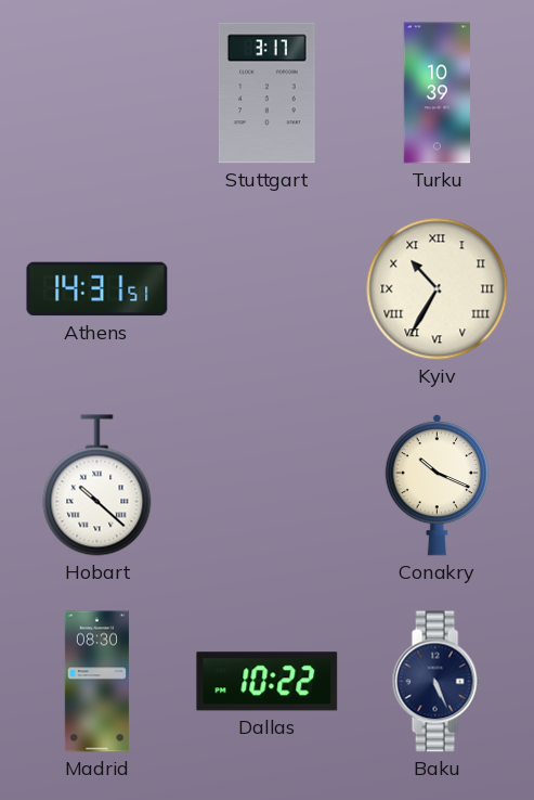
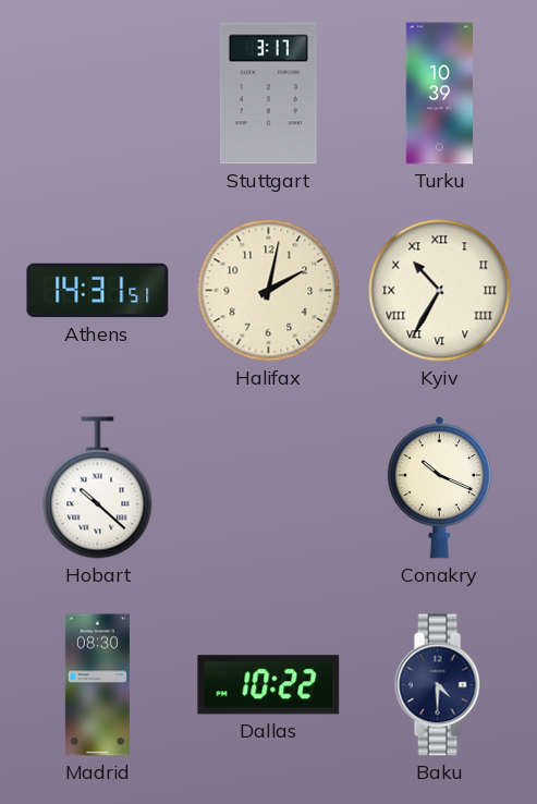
Halifax: none -> 2:02 (269, 291)
Baku: 5:26 -> 4:30 (439, 685)
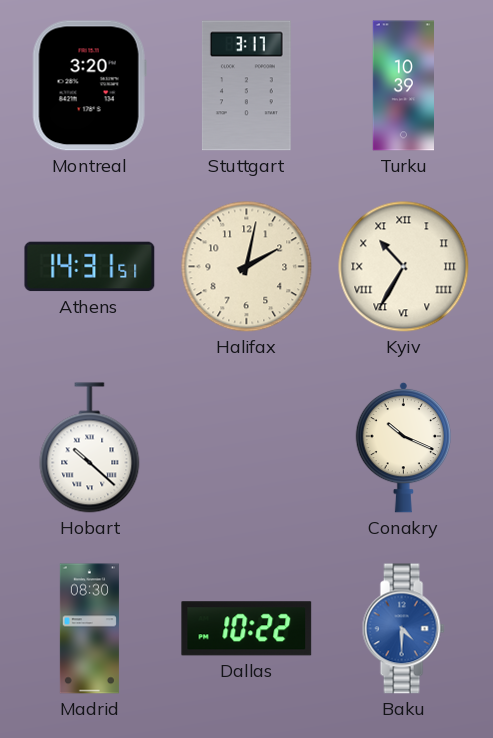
Montreal: none -> 3:20 (89, 86)
Baku dial: navy -> blue (403, 629)
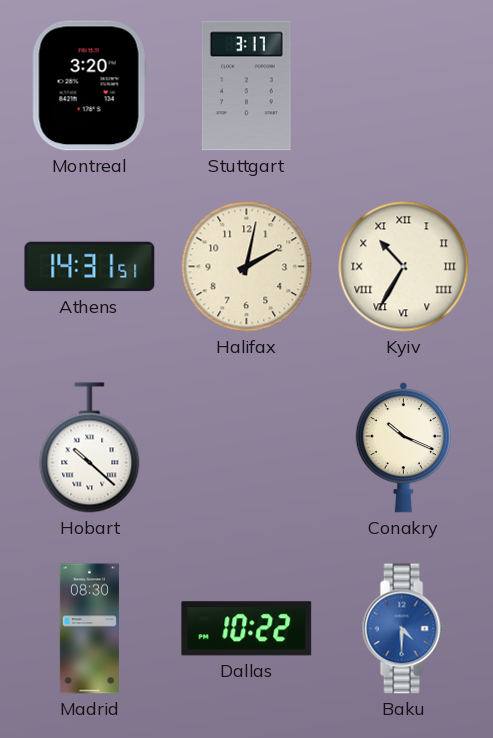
Turku: 10:39 -> none (404, 86)
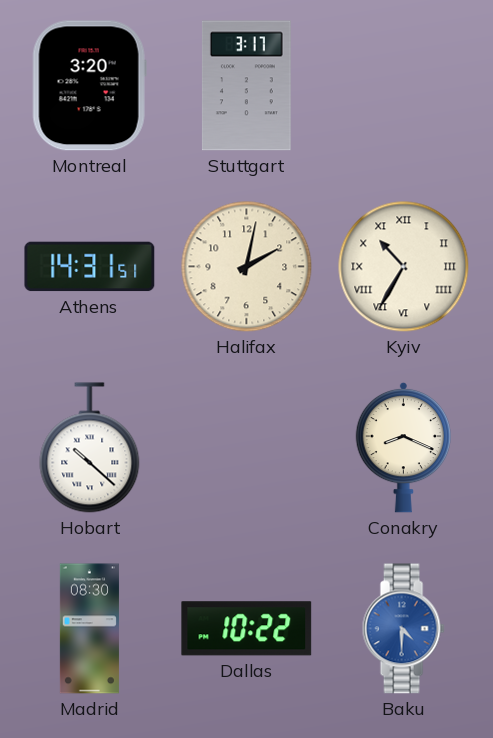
Conakry: 10:19 -> 8:19 (403, 447)
